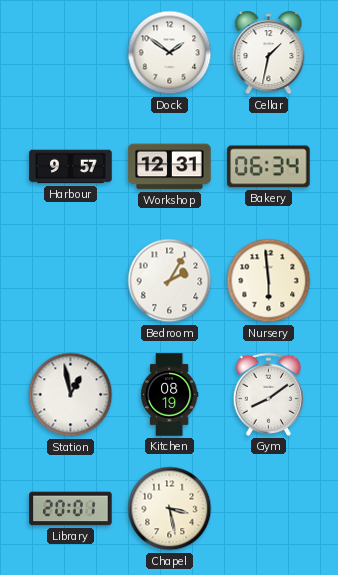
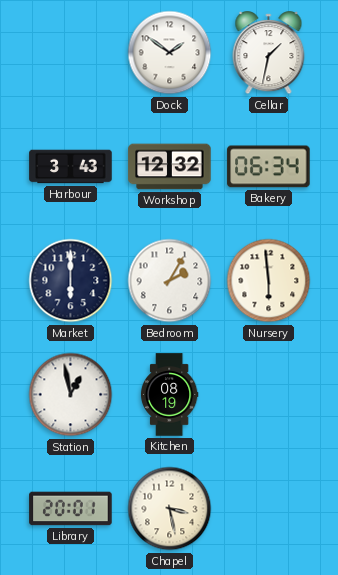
Harbour: 9:57 -> 3:43 (71, 167)
Workshop: 12:31 -> 12:32 (170, 167)
Market: none -> 6:00 (71, 281)
Gym: 8:09 -> none (268, 394)
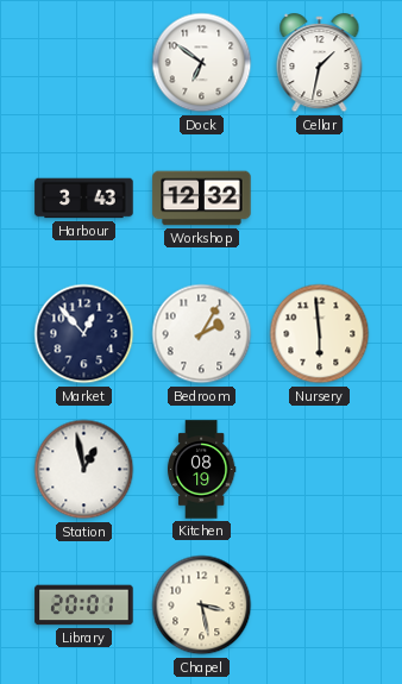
Dock: 1:51 -> 6:51 (202, 63)
Bakery: 06:34 -> none (269, 167)
Market: 6:00 -> 12:53 (84, 334)
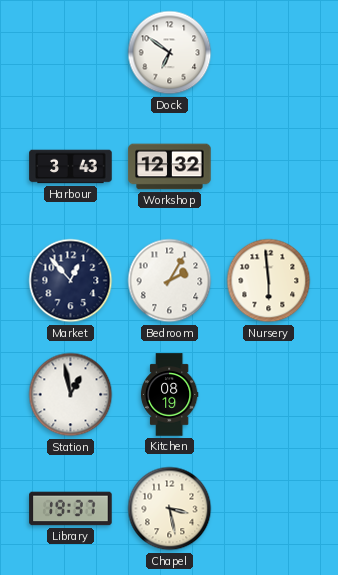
Cellar: 1:32 -> none (320, 63)
Library: 20:01 -> 19:37 (71, 509)
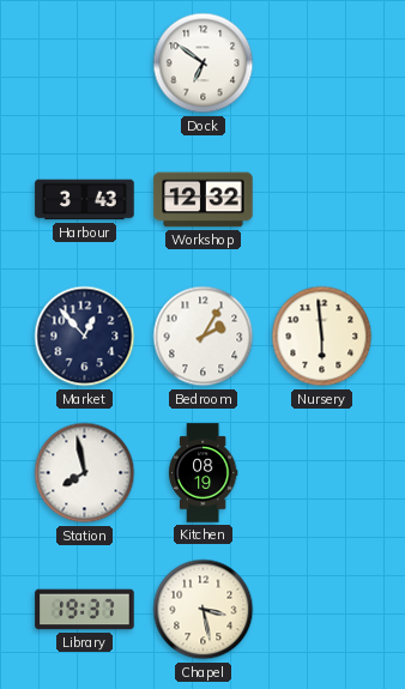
Station: 12:58 -> 7:58 (85, 473)
